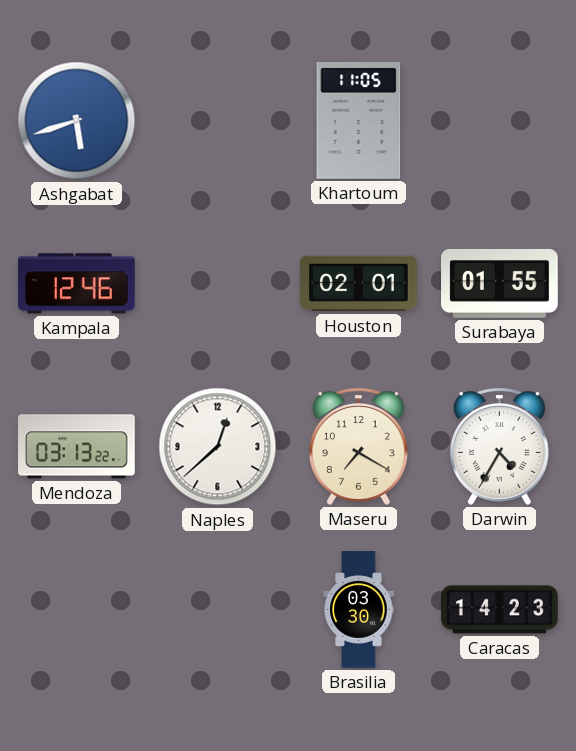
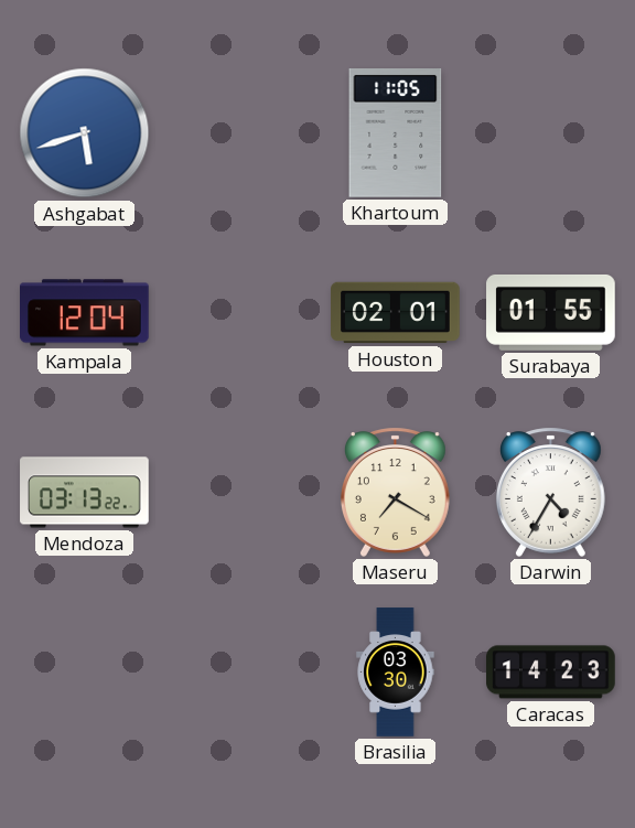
Kampala: 12:46 -> 12:04 (85, 313)
Naples: 12:38 -> none (218, 447)
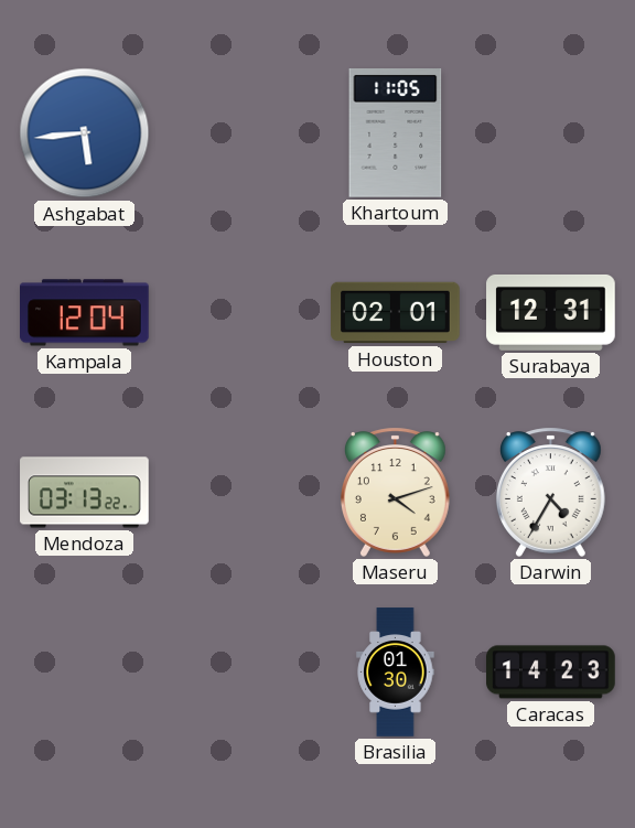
Ashgabat: 5:42 -> 5:44 (85, 133)
Surabaya: 01:55 -> 12:31 (551, 312)
Maseru: 7:20 -> 4:12 (395, 492)
Brasilia: 03:30 -> 01:30 (396, 673)
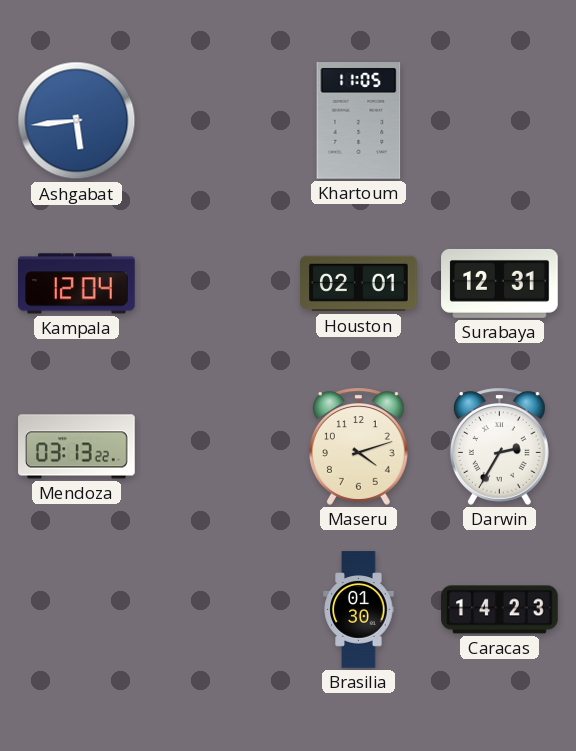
Darwin: 4:35 -> 2:35 (499, 446)
